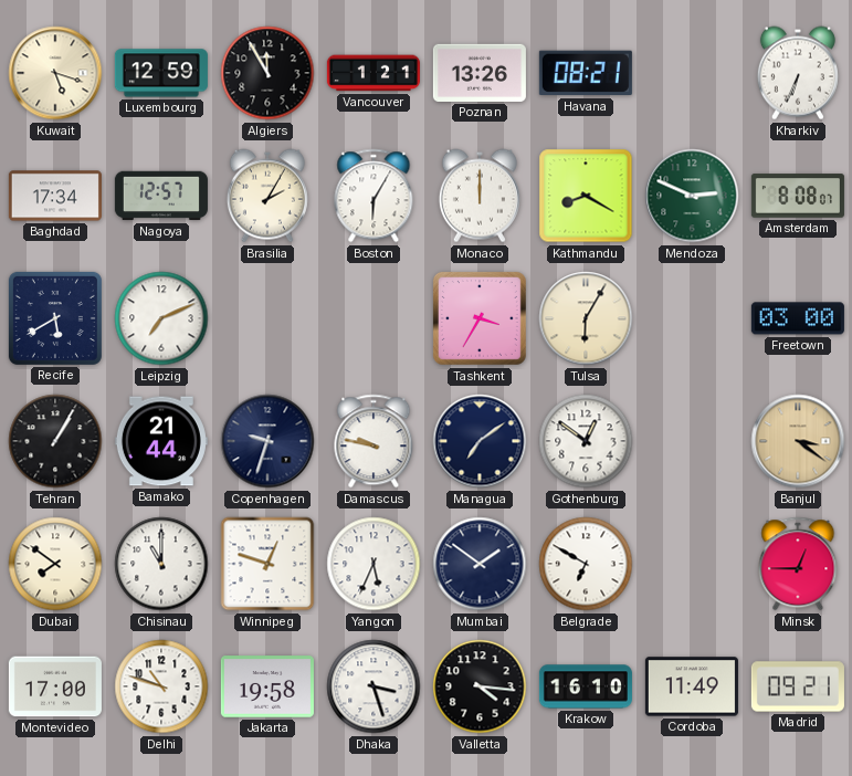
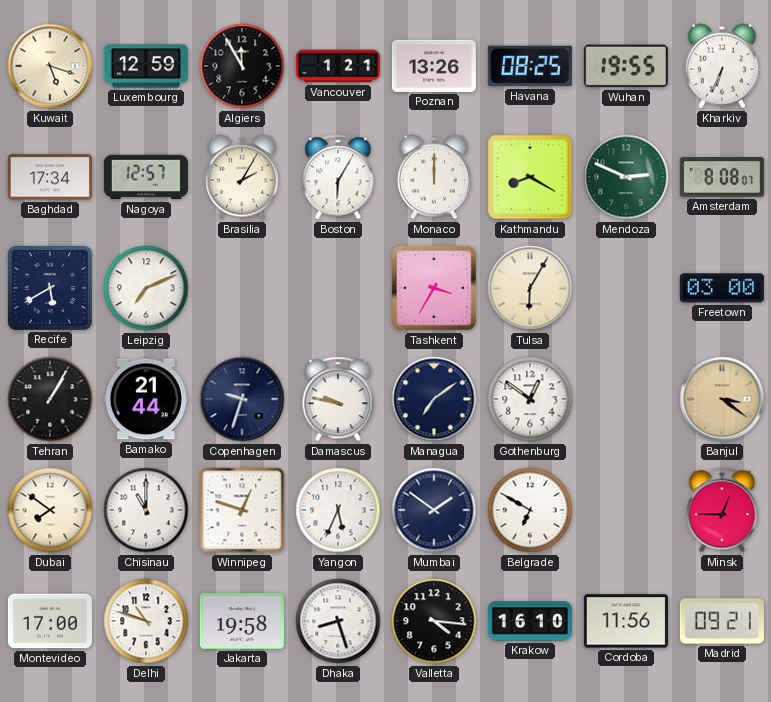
Havana: 08:21 -> 08:25 (530, 66)
Wuhan: none -> 19:55 (626, 66)
Dhaka: 3:27 -> 8:27 (338, 621)
Cordoba: 11:49 -> 11:56 (626, 621)
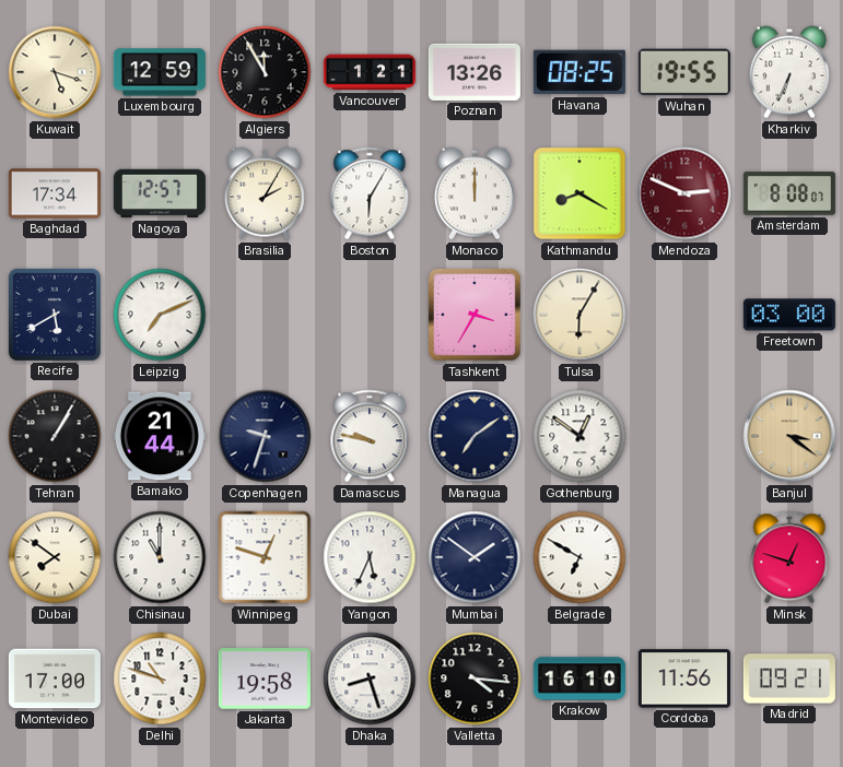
Mendoza dial: green -> burgundy (684, 193)
Minsk: 12:45 -> 12:48 (789, 557)
